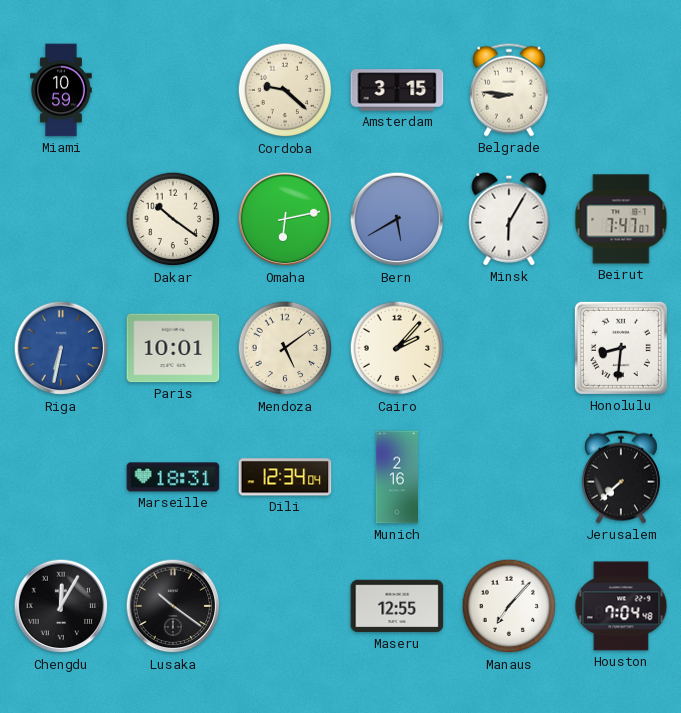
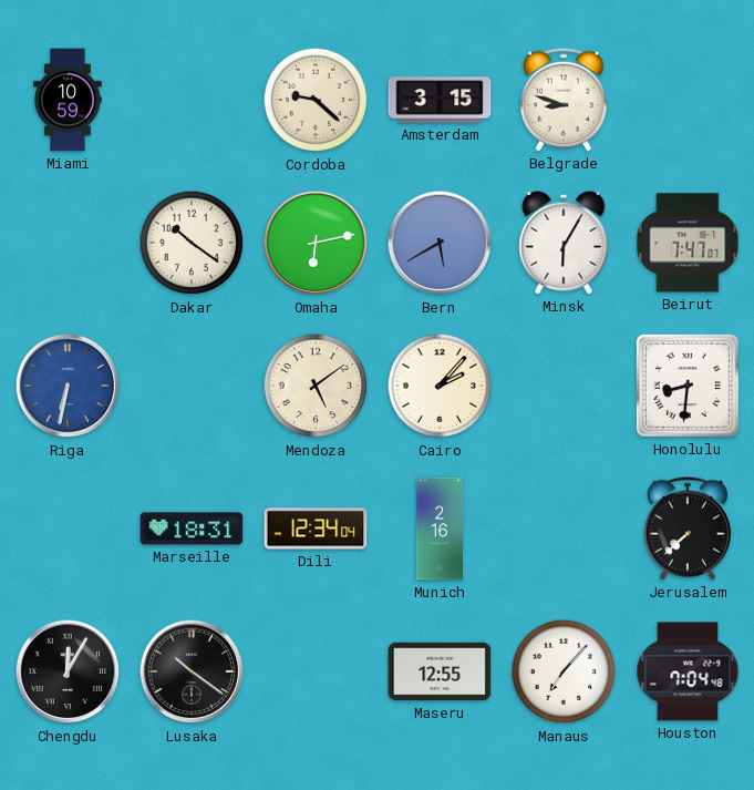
Belgrade: 8:46 -> 8:48 (564, 100)
Paris: 10:01 -> none (173, 348)
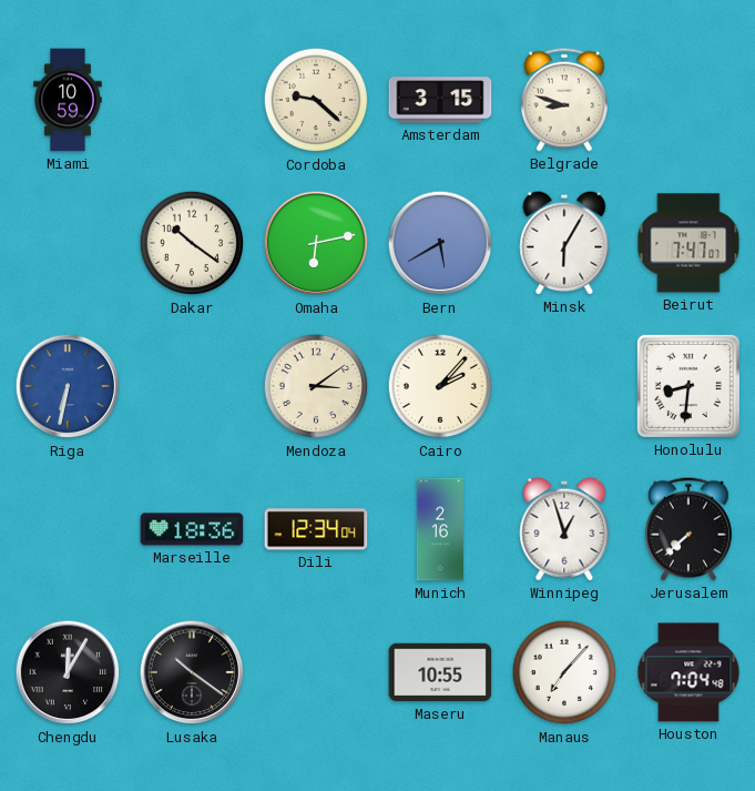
Mendoza: 5:09 -> 3:09 (316, 386)
Marseille: 18:31 -> 18:36 (192, 529)
Winnipeg: none -> 12:57 (564, 529)
Maseru: 12:55 -> 10:55 (440, 672)
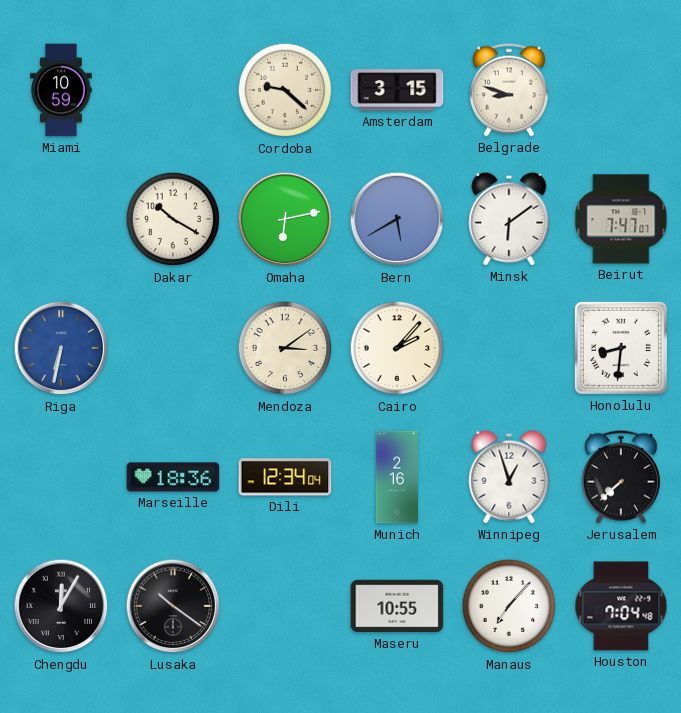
Dakar: 10:21 -> 10:20 (173, 219)
Minsk: 6:05 -> 6:09 (509, 219)
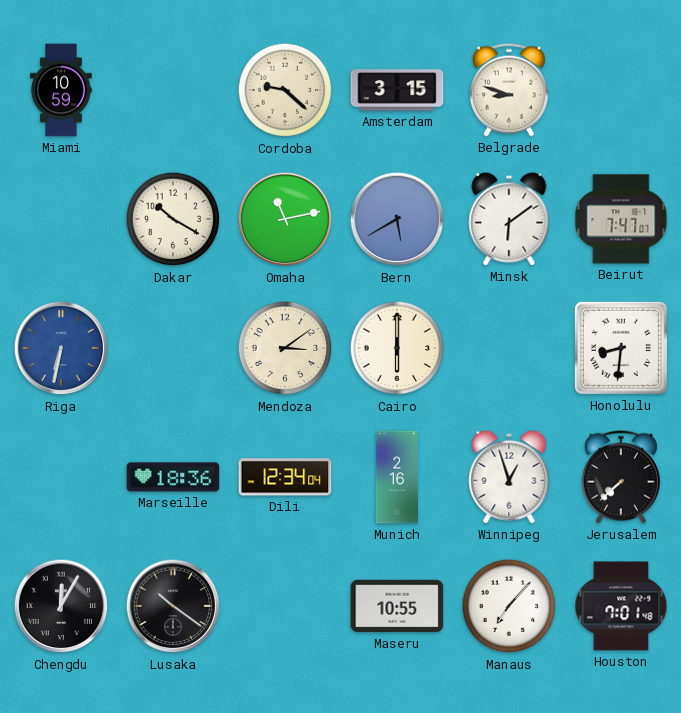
Omaha: 6:13 -> 11:13 (285, 219)
Cairo: 2:07 -> 6:00 (397, 348)
Houston: 7:04 -> 7:01 (621, 606)
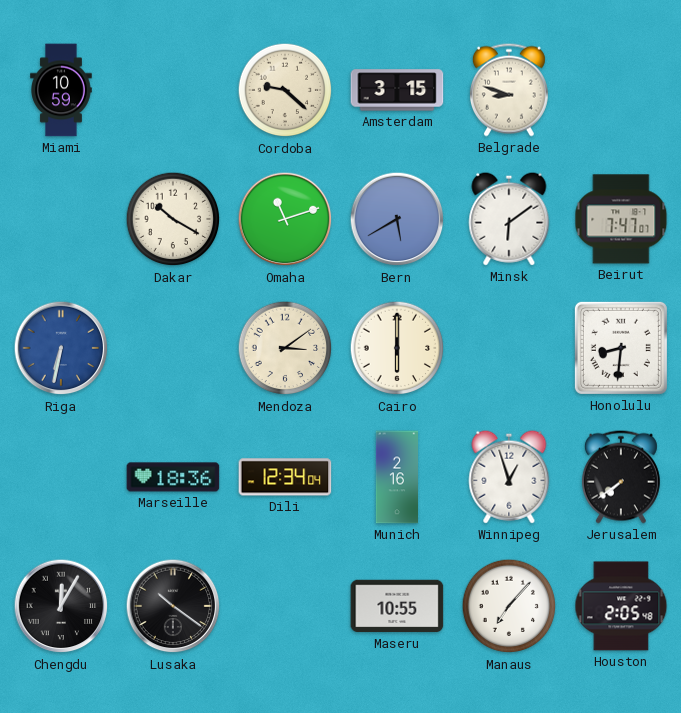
Omaha: 11:13 -> 11:12 (285, 219)
Jerusalem: 7:38 -> 7:39 (621, 477)
Houston: 7:01 -> 2:05 (621, 606)
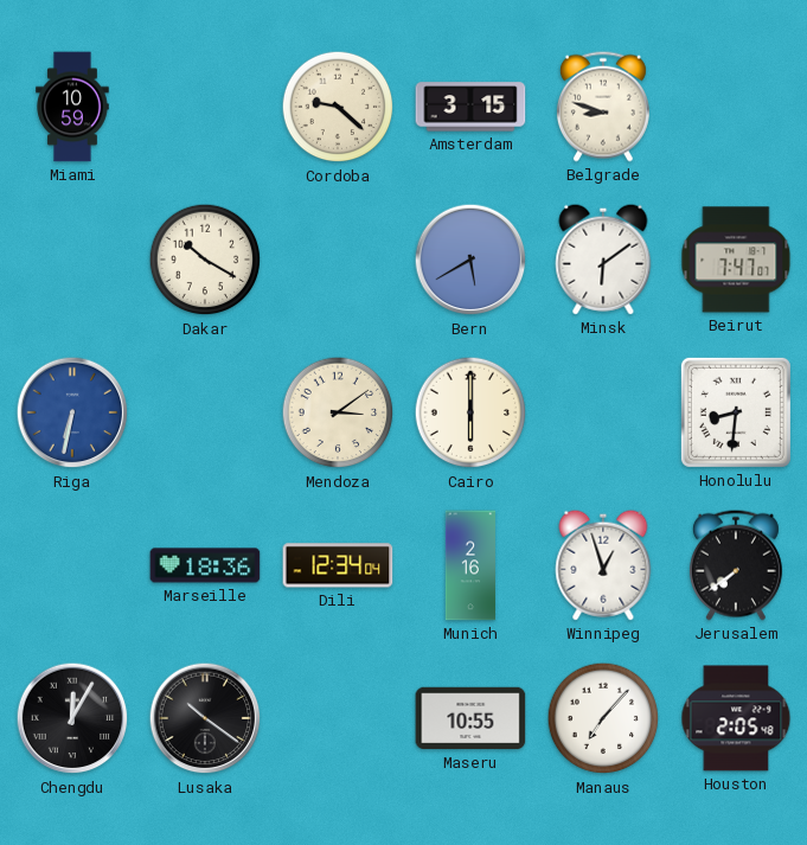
Omaha: 11:12 -> none (285, 219)
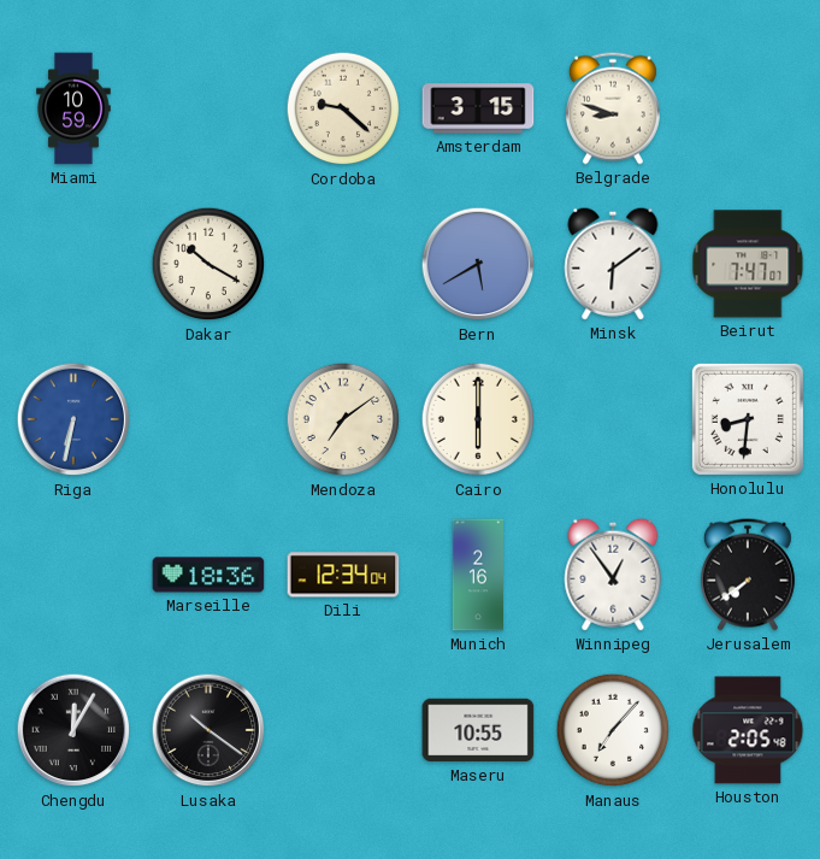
Mendoza: 3:09 -> 7:09 (343, 419)
Winnipeg: 12:57 -> 12:54 (613, 575)
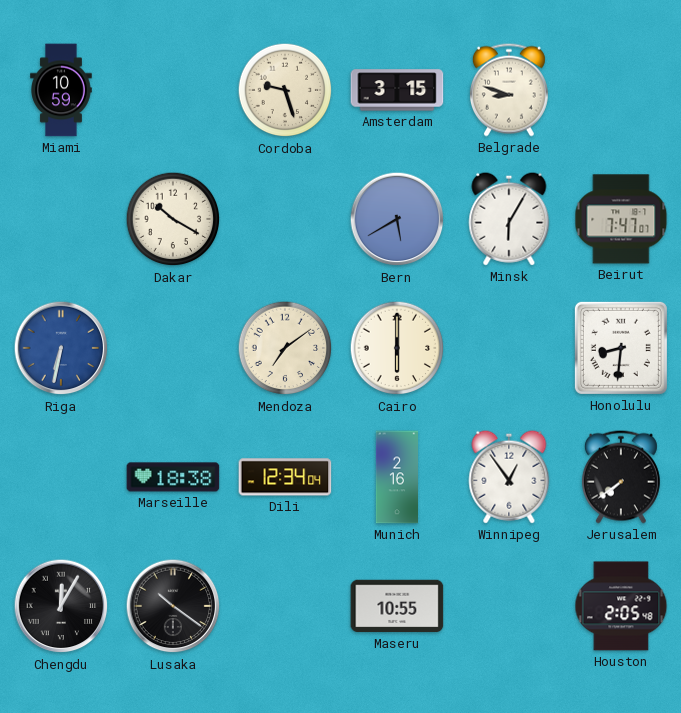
Cordoba: 9:22 -> 9:27 (285, 90)
Minsk: 6:09 -> 6:05 (509, 219)
Marseille: 18:36 -> 18:38 (173, 477)
Manaus: 7:07 -> none (613, 730)
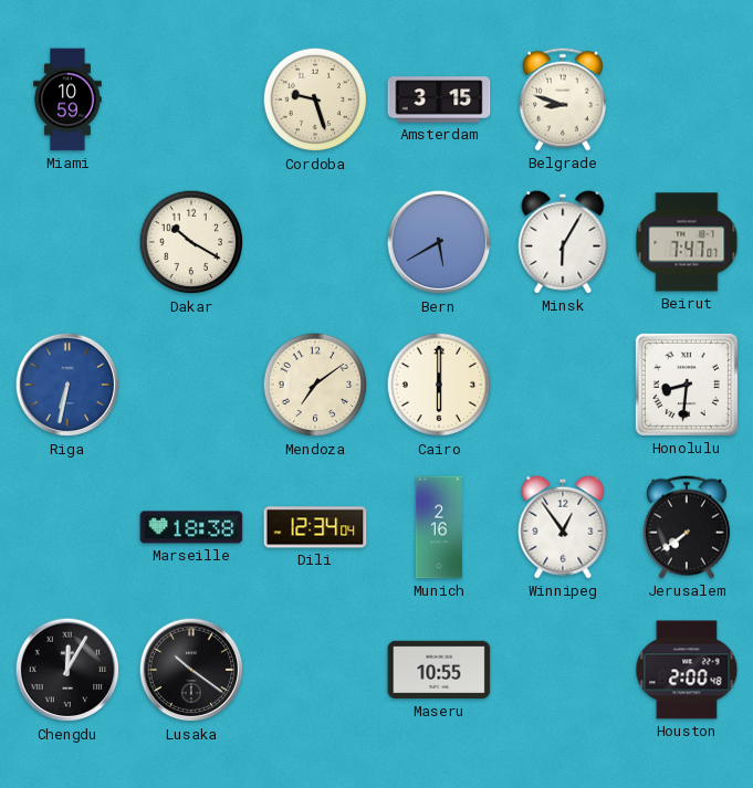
Houston: 2:05 -> 2:00 (687, 670)
